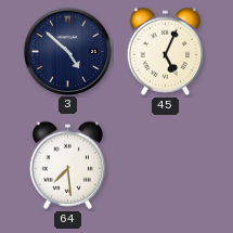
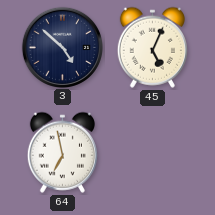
64: 7:29 -> 6:58 (62, 152)
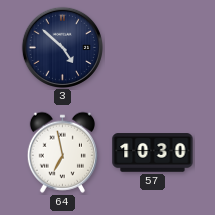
45: 5:04 -> none (152, 47)
57: none -> 10:30 (153, 153)
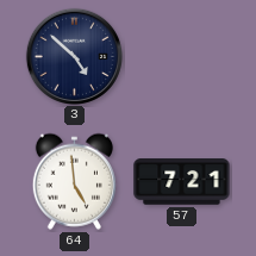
64: 6:58 -> 4:59 (74, 181)
57: 10:30 -> 7:21 (182, 182)
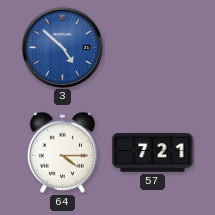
3 dial: navy -> blue (62, 47)
64: 4:59 -> 4:15 (62, 152)
